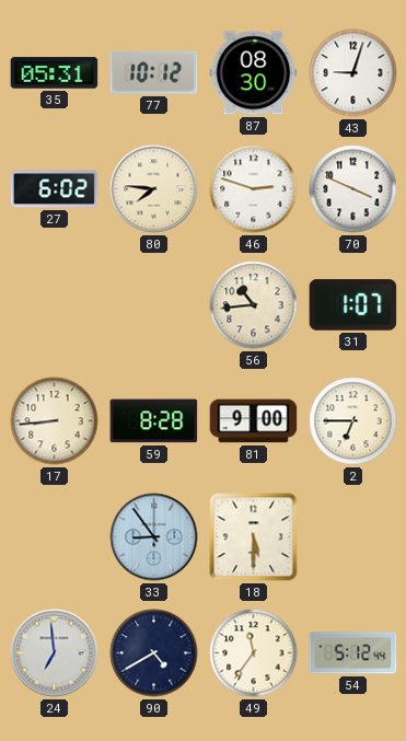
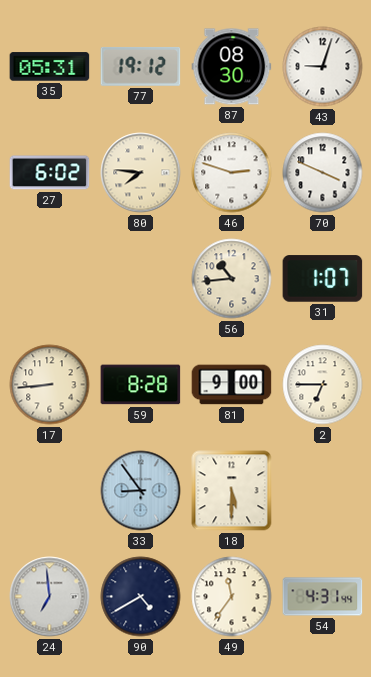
77: 10:12 -> 19:12 (141, 67)
54: 5:12 -> 4:31 (323, 597)
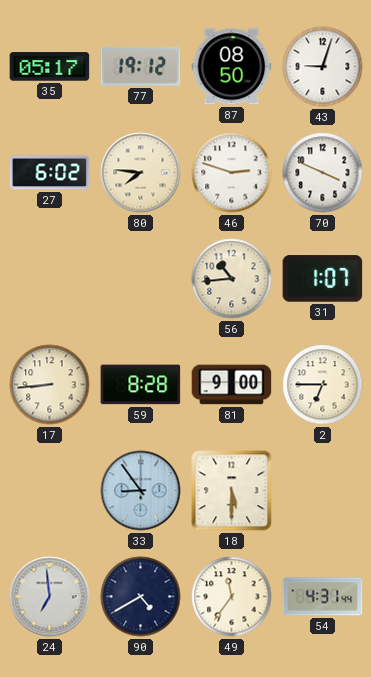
35: 05:31 -> 05:17 (50, 67)
87: 08:30 -> 08:50 (232, 67)
